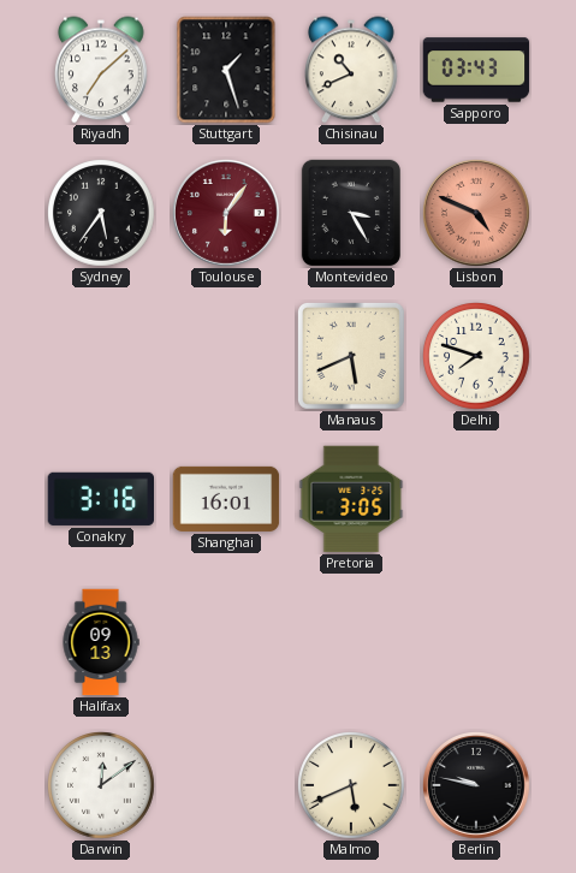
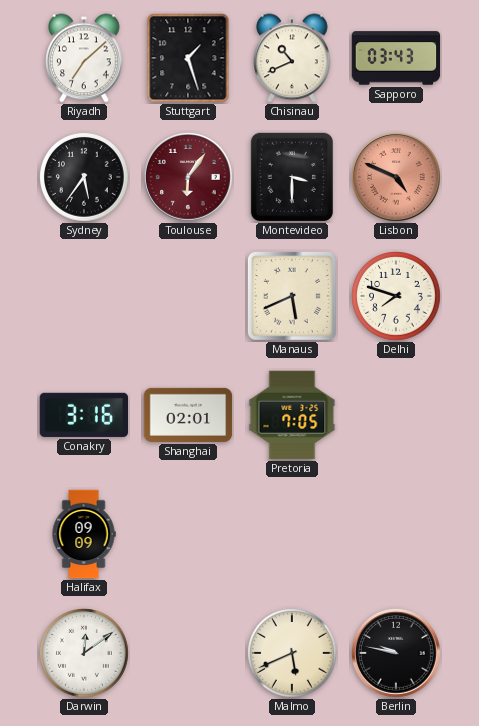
Montevideo: 3:25 -> 3:30 (292, 177)
Shanghai: 16:01 -> 02:01 (188, 415)
Pretoria: 3:05 -> 7:05 (292, 415)
Halifax: 09:13 -> 09:09 (84, 534)
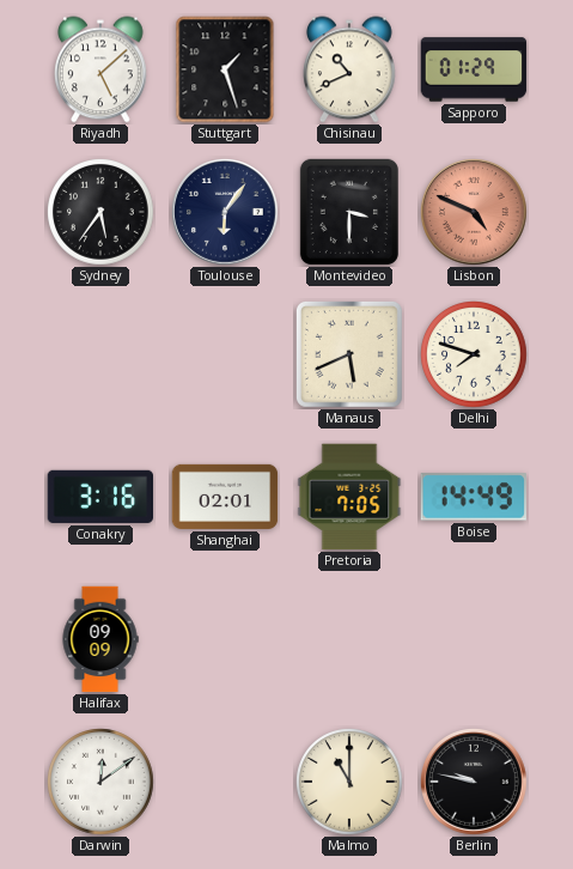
Riyadh: 7:08 -> 5:08 (102, 69)
Sapporo: 03:43 -> 01:29 (474, 69)
Toulouse dial: burgundy -> navy (226, 213)
Boise: none -> 14:49 (473, 497)
Malmo: 5:41 -> 11:00 (350, 783)
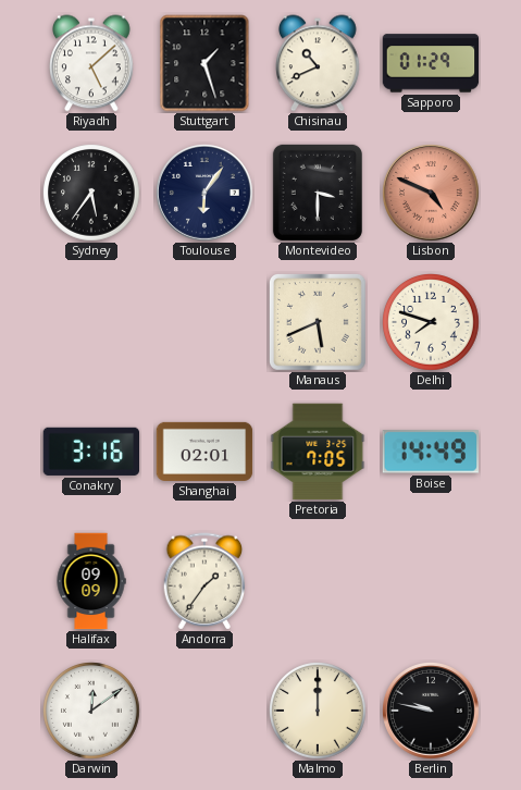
Andorra: none -> 1:36 (204, 581)
Malmo: 11:00 -> 12:00 (319, 712)
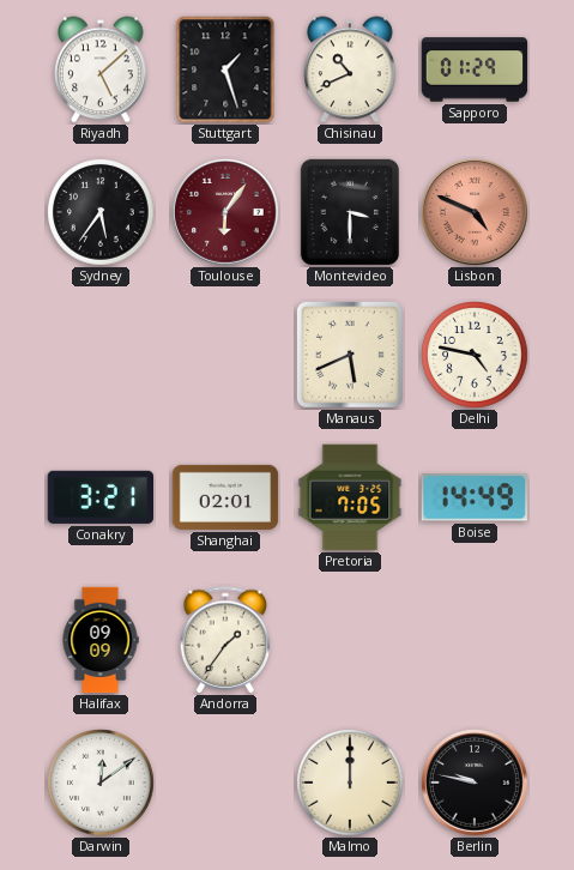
Toulouse dial: navy -> burgundy (226, 213)
Delhi: 7:48 -> 4:47 (476, 356)
Conakry: 3:16 -> 3:21 (101, 497)
